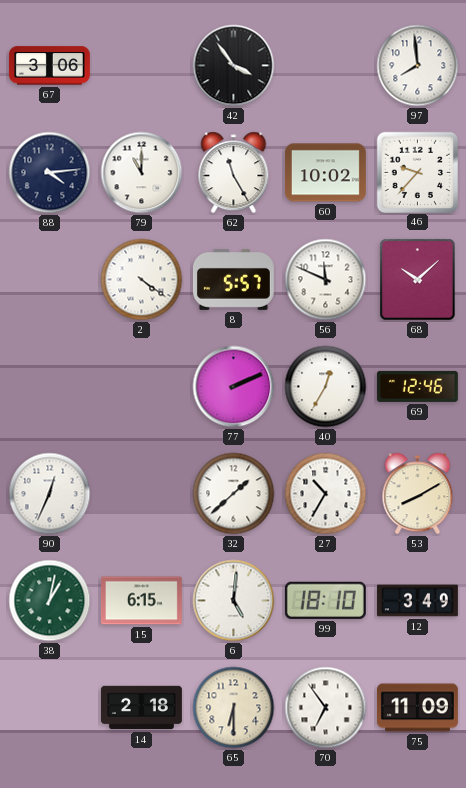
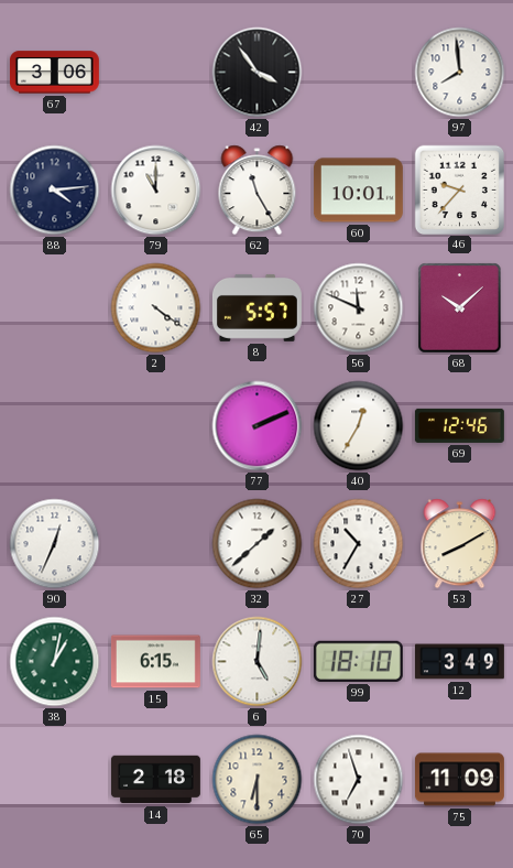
60: 10:02 -> 10:01 (358, 191)
70: 6:54 -> 6:57 (359, 780)
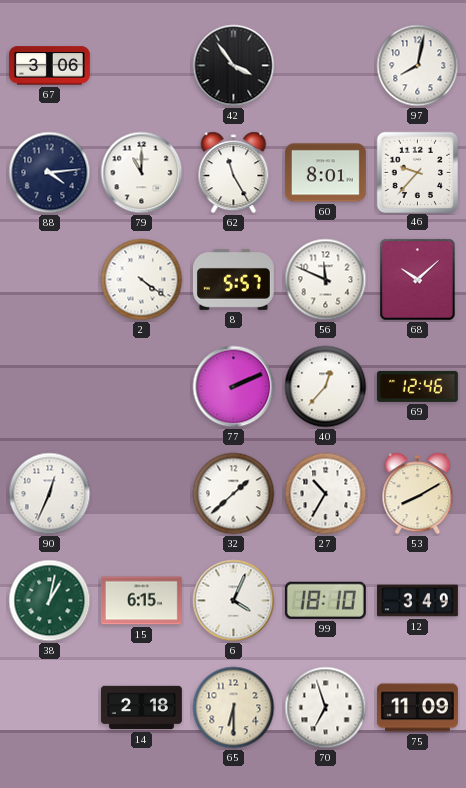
97: 7:59 -> 8:02 (418, 66)
60: 10:01 -> 8:01 (325, 173)
40: 12:35 -> 12:37 (326, 387)
6: 5:01 -> 4:04 (234, 601)
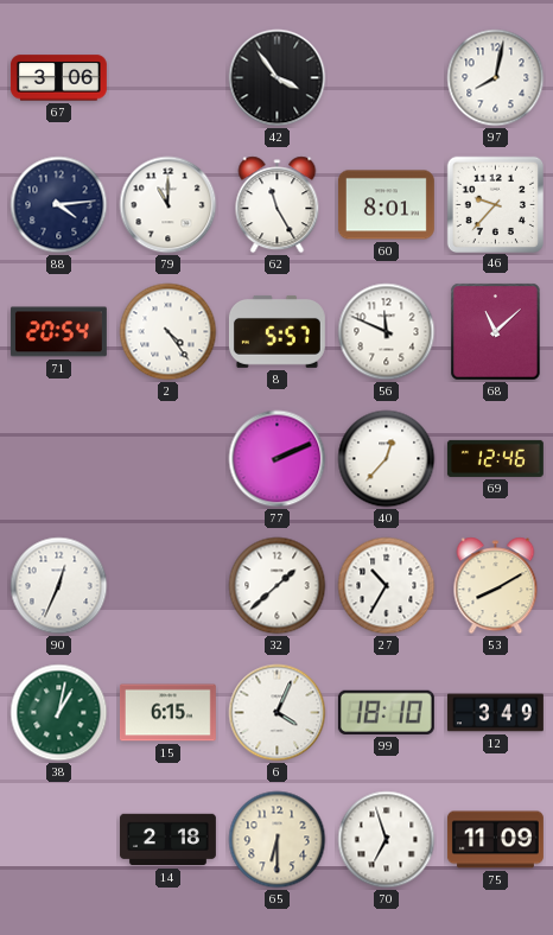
71: none -> 20:54 (58, 332)
2: 4:21 -> 4:24 (169, 332)
68: 10:08 -> 11:08 (496, 332)
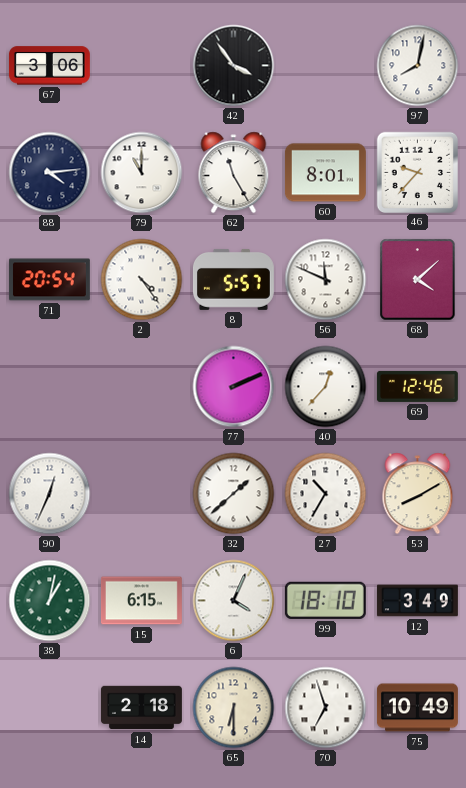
68: 11:08 -> 4:08 (418, 280)
75: 11:09 -> 10:49 (417, 708)
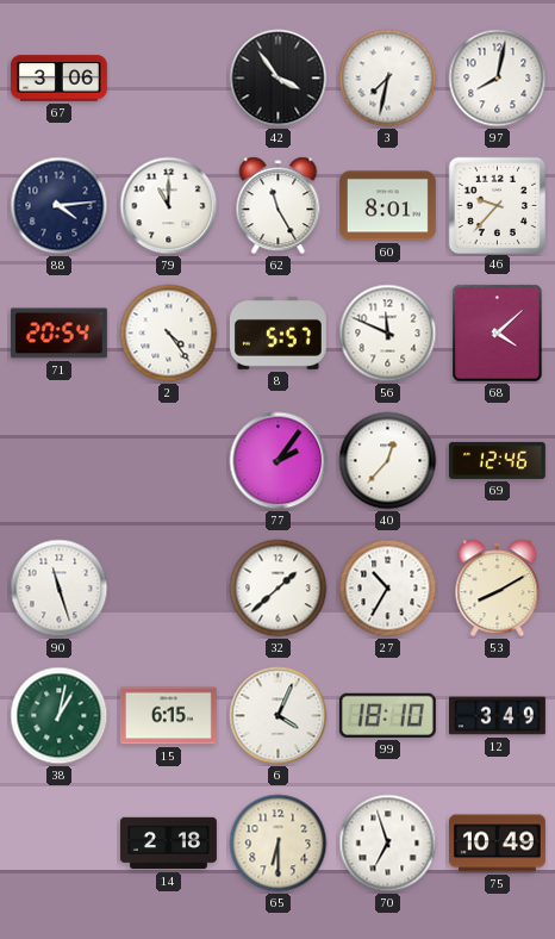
3: none -> 7:32 (388, 79)
77: 2:11 -> 2:06 (279, 461)
90: 12:34 -> 11:27 (60, 589)
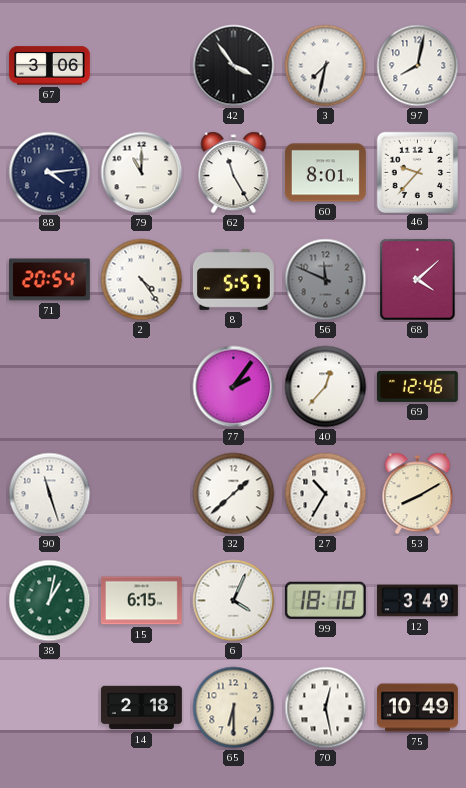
56 dial: white -> grey (326, 280)
70: 6:57 -> 12:28 (326, 708)
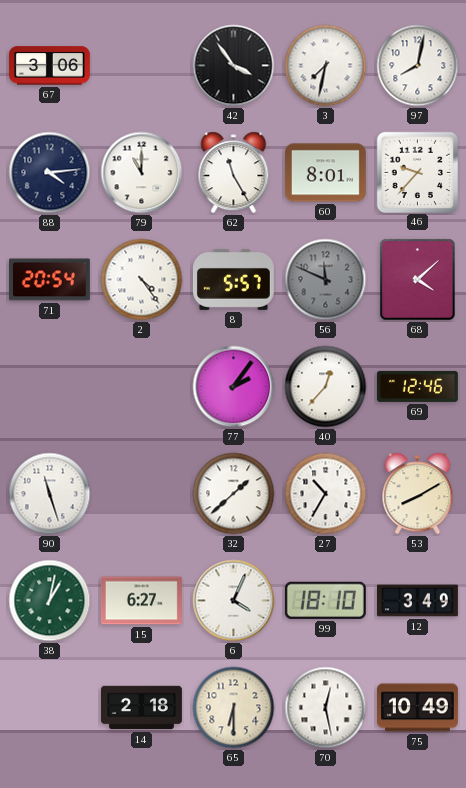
15: 6:15 -> 6:27 (141, 601)
